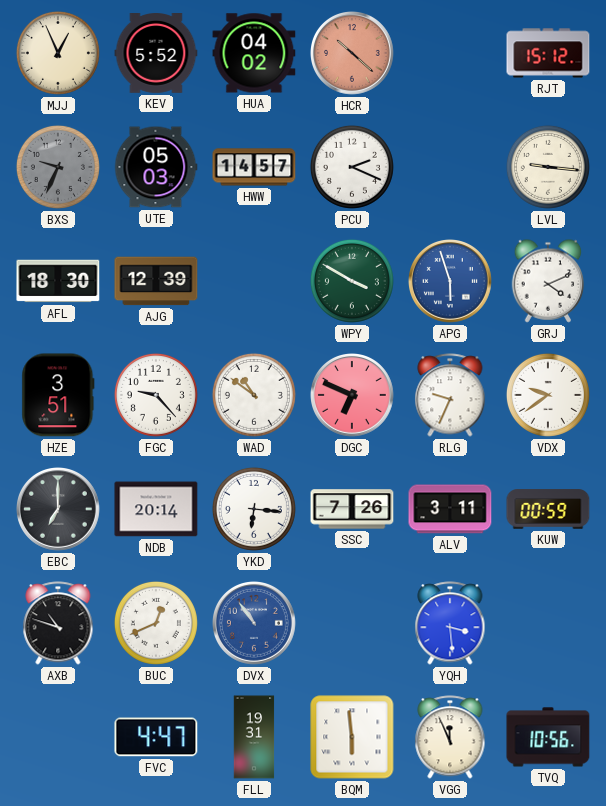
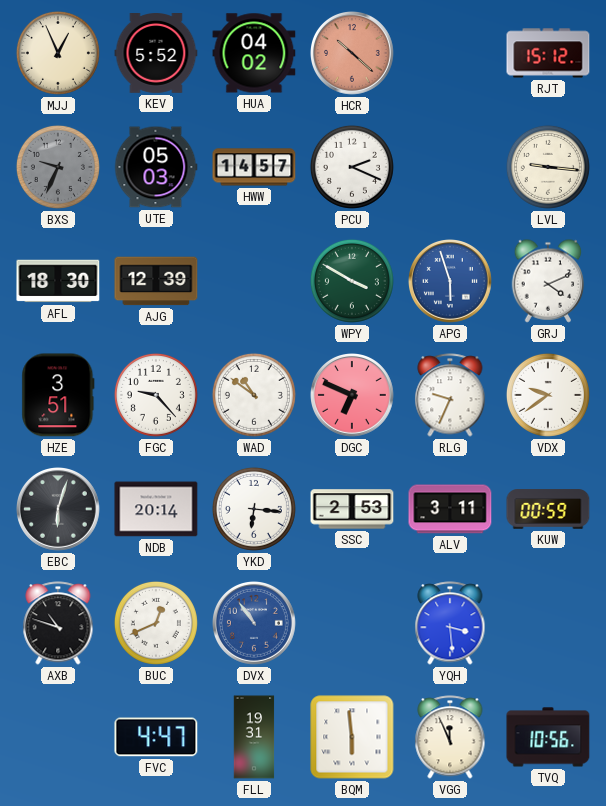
EBC: 7:00 -> 6:03 (59, 510)
SSC: 7:26 -> 2:53 (352, 509)
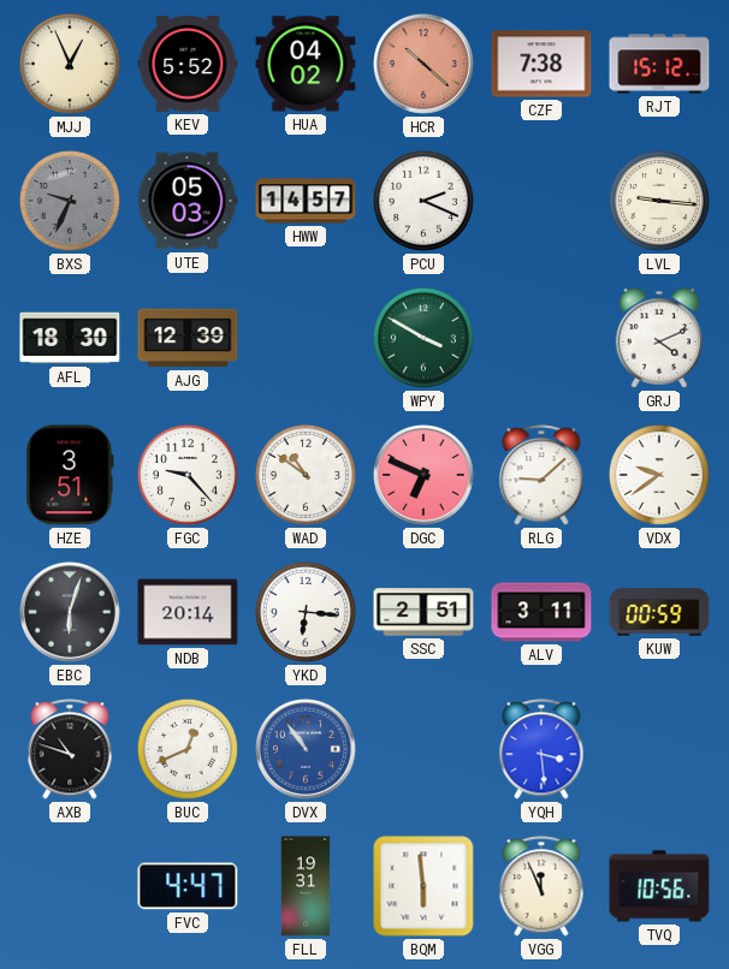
CZF: none -> 7:38 (541, 64)
APG: 5:57 -> none (451, 282)
RLG: 9:34 -> 9:08 (541, 475)
SSC: 2:53 -> 2:51 (423, 612)
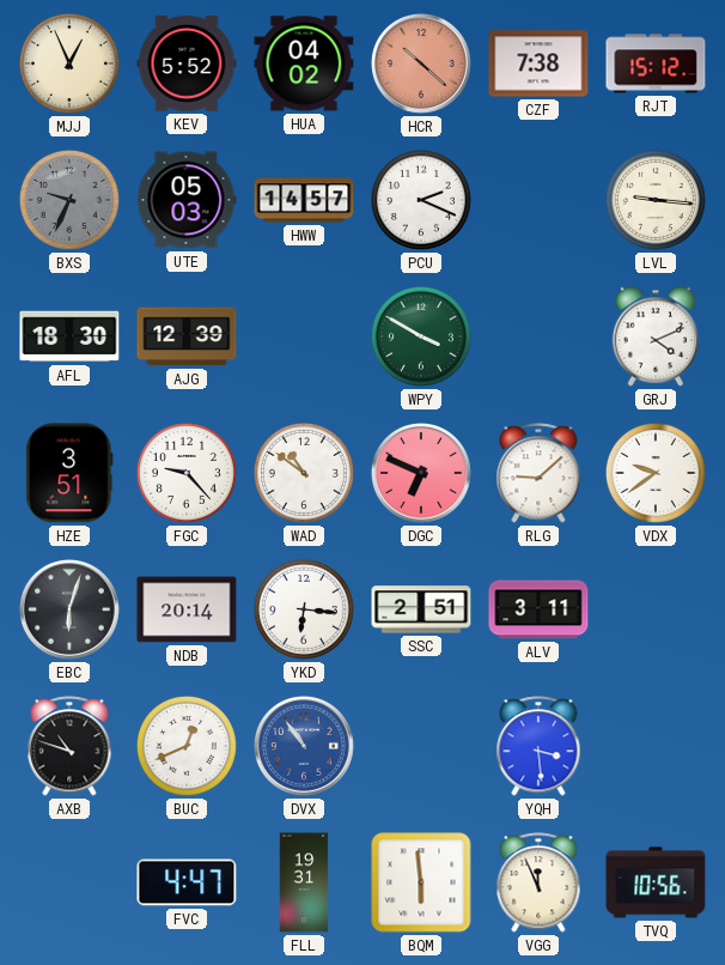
KUW: 00:59 -> none (659, 612)
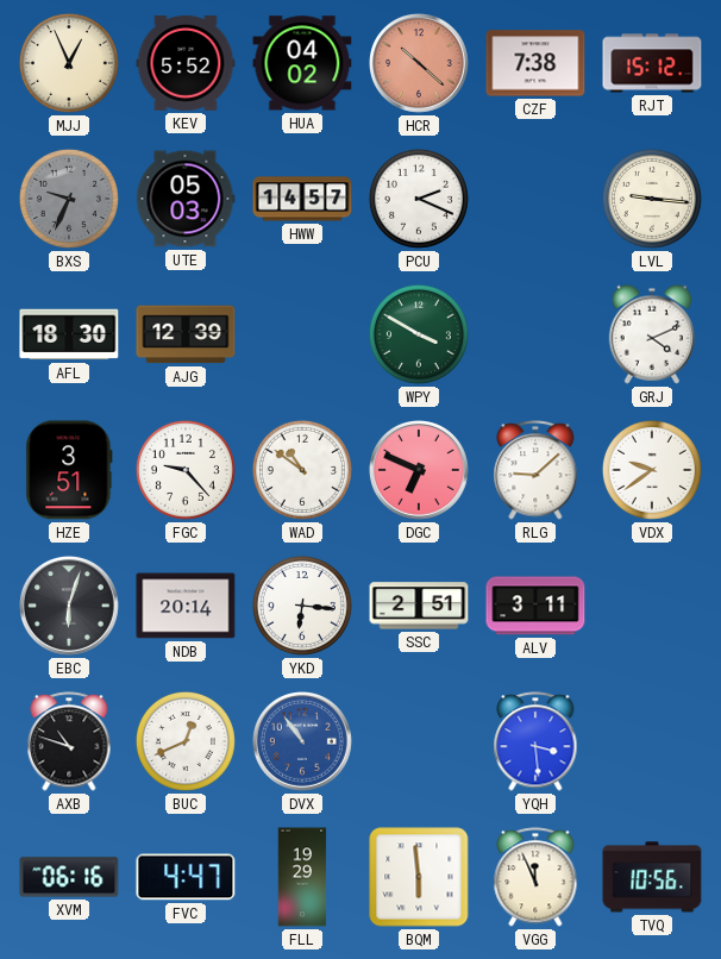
XVM: none -> 06:16 (69, 877)
FLL: 19:31 -> 19:29 (302, 877)
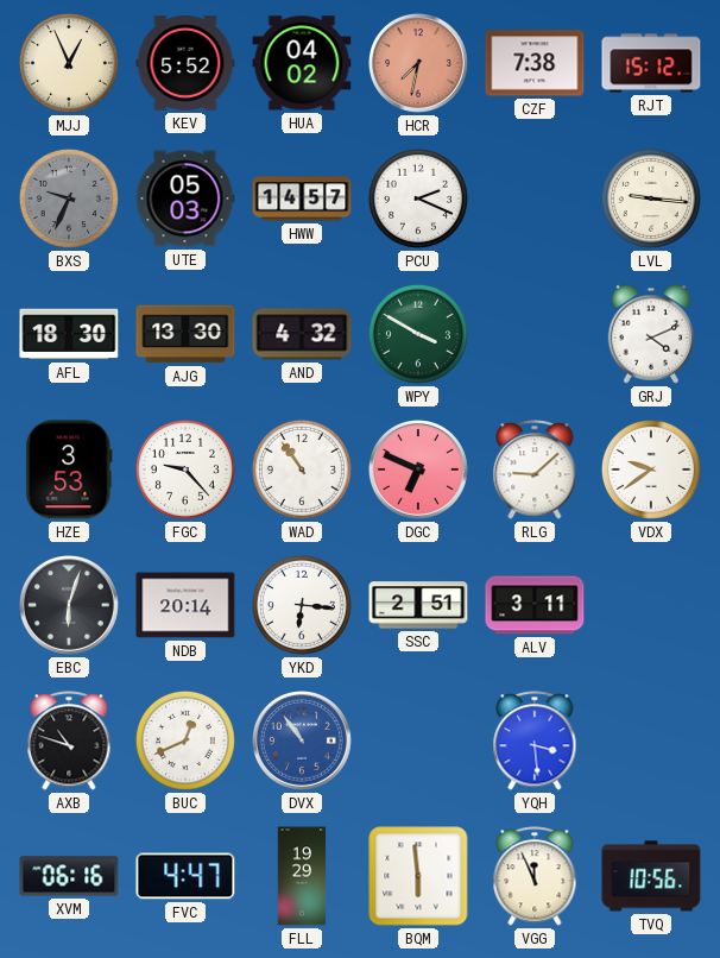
HCR: 10:22 -> 7:32 (419, 64)
AJG: 12:39 -> 13:30 (185, 334)
AND: none -> 4:32 (302, 334)
HZE: 3:51 -> 3:53 (69, 469)
WAD: 10:51 -> 10:54 (302, 469)
